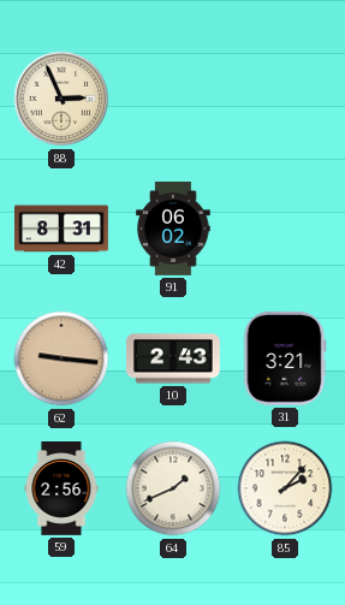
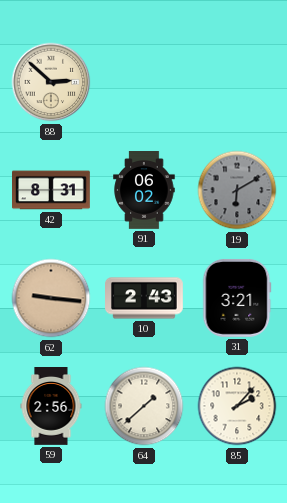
88: 2:56 -> 2:52 (51, 82)
19: none -> 6:10 (237, 190)
64: 1:41 -> 1:38 (144, 406)
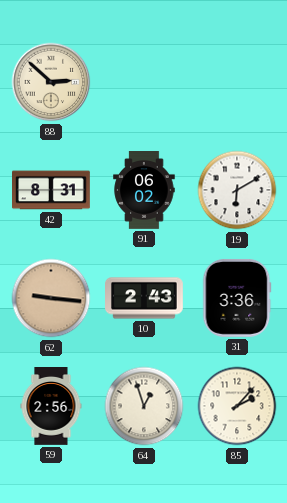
19 dial: grey -> white (237, 190)
31: 3:21 -> 3:36 (237, 298)
64: 1:38 -> 12:57 (144, 406)
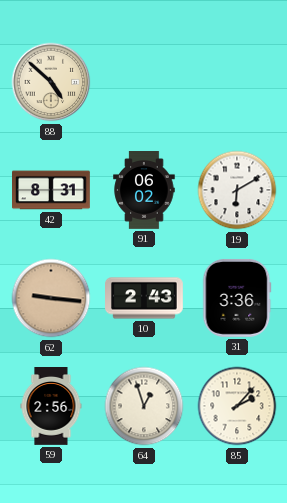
88: 2:52 -> 4:52 (51, 82)
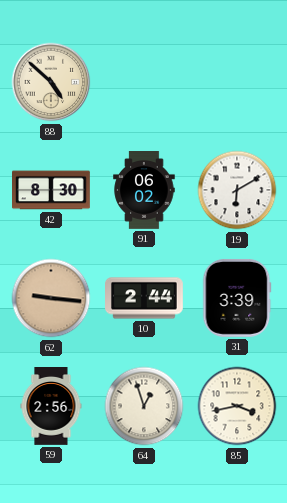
42: 8:31 -> 8:30 (52, 190)
10: 2:43 -> 2:44 (145, 298)
31: 3:36 -> 3:39 (237, 298)
85: 2:07 -> 3:43 (237, 406)
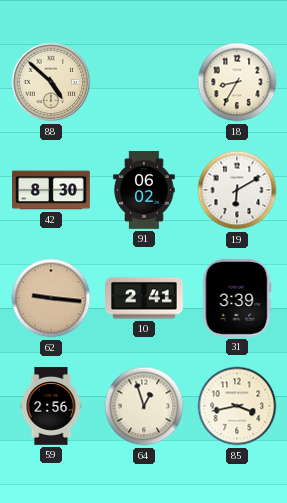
18: none -> 8:35 (237, 82)
10: 2:44 -> 2:41 (145, 298)
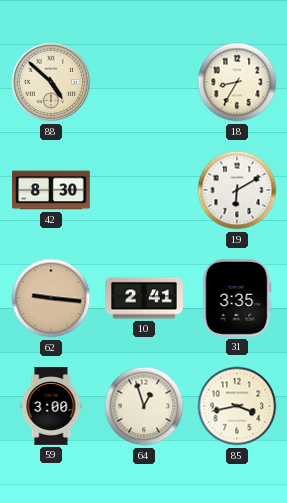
91: 06:02 -> none (144, 191)
31: 3:39 -> 3:35 (237, 298)
59: 2:56 -> 3:00 (51, 407)
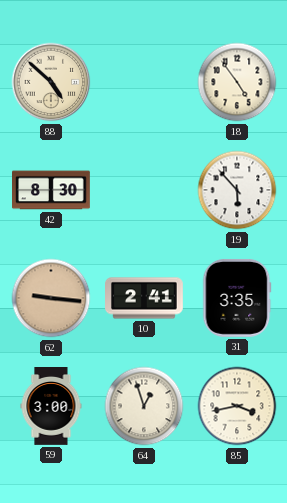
18: 8:35 -> 4:54 (237, 82)
19: 6:10 -> 5:53 (237, 190)
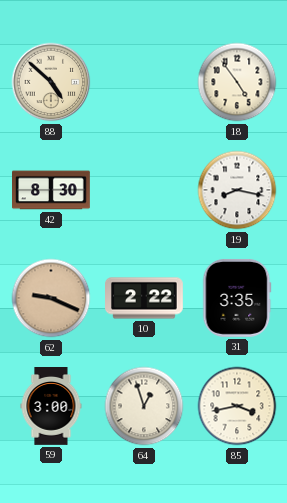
19: 5:53 -> 8:17 (237, 190)
62: 9:16 -> 9:19 (51, 298)
10: 2:41 -> 2:22 (145, 298)
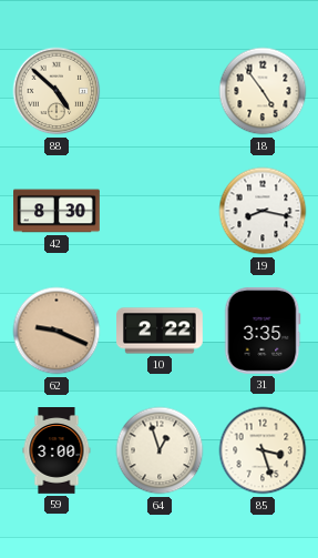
85: 3:43 -> 3:27 (263, 450)
